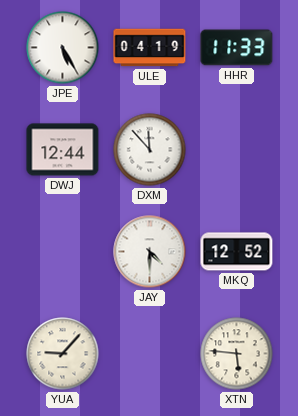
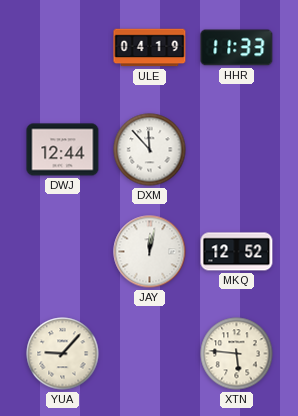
JPE: 5:25 -> none (63, 48)
JAY: 4:30 -> 12:02 (150, 252)
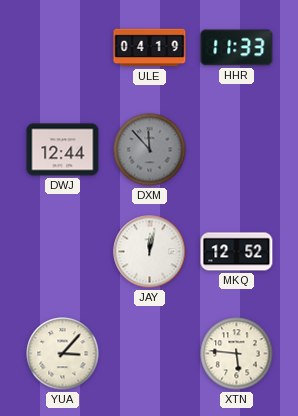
DXM dial: white -> grey (150, 150)
YUA: 9:07 -> 3:07 (63, 354)
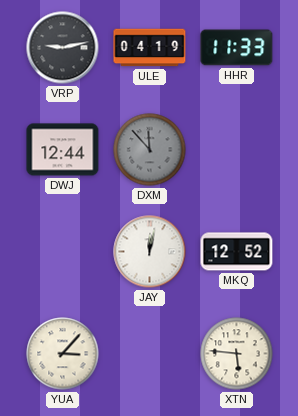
VRP: none -> 9:13 (63, 48)
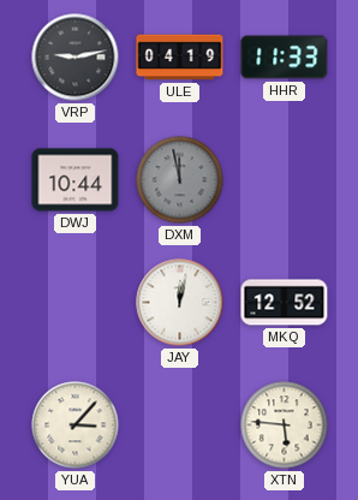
DWJ: 12:44 -> 10:44 (76, 180)
DXM: 11:53 -> 11:58 (180, 180)
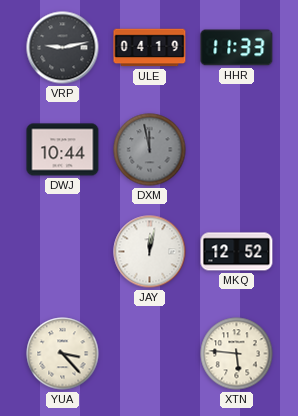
YUA: 3:07 -> 3:23 (63, 354)
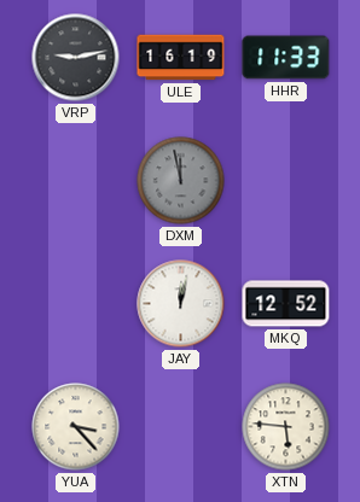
ULE: 04:19 -> 16:19 (181, 58)
DWJ: 10:44 -> none (63, 150)
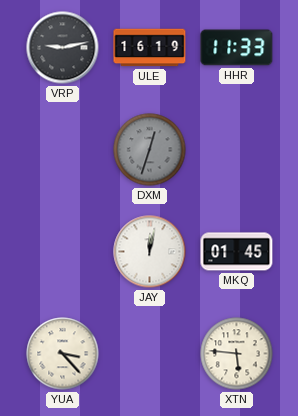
DXM: 11:58 -> 12:33 (150, 150)
MKQ: 12:52 -> 01:45 (237, 252)
